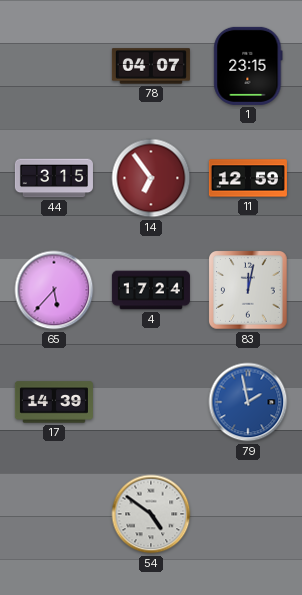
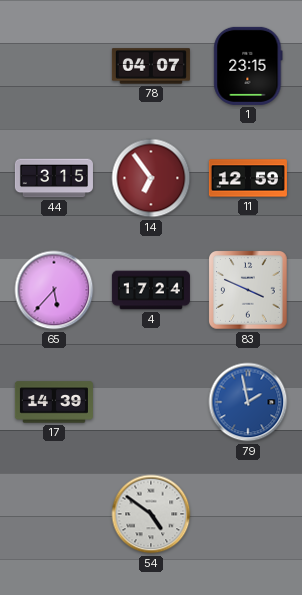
83: 12:02 -> 3:49 (249, 291)
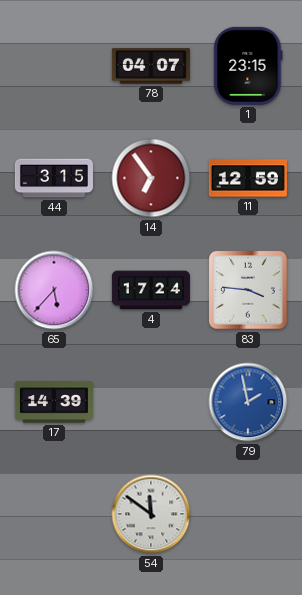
83: 3:49 -> 3:46 (249, 291)
54: 4:51 -> 11:51 (151, 514)
